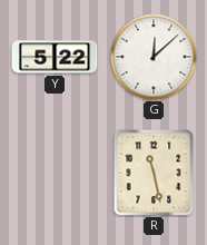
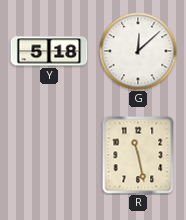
Y: 5:22 -> 5:18 (49, 51)
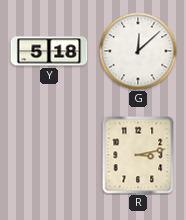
R: 11:28 -> 3:13 (138, 155)
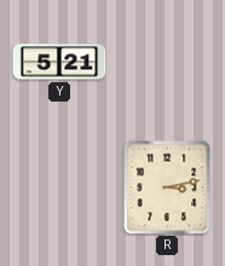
Y: 5:18 -> 5:21 (59, 62)
G: 12:08 -> none (138, 51)
